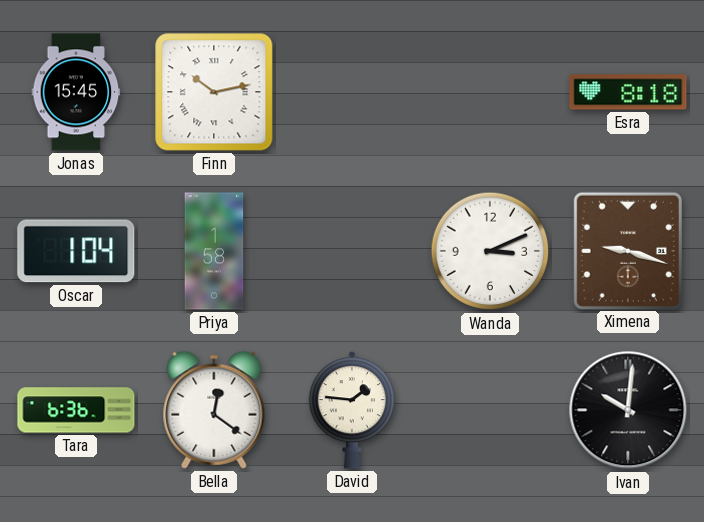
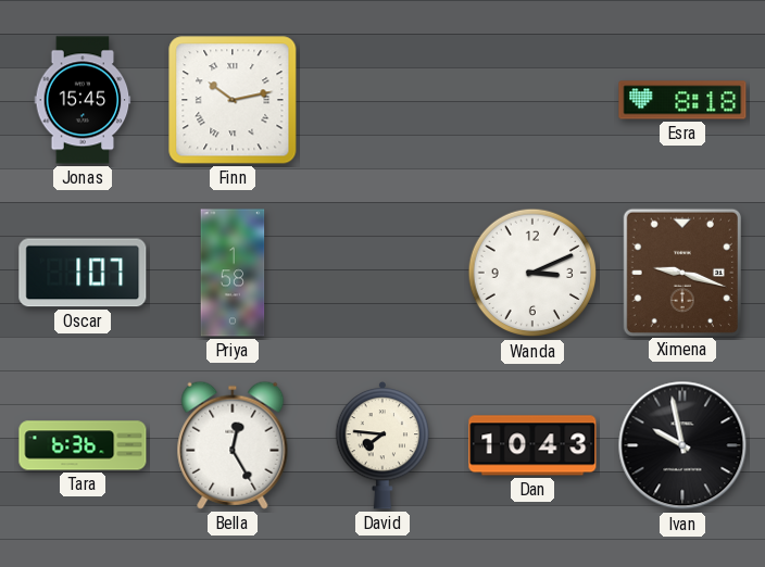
Oscar: 1:04 -> 1:07 (83, 273)
Bella: 12:21 -> 12:25 (233, 445)
David: 1:46 -> 7:46 (382, 445)
Dan: none -> 10:43 (532, 445)
Ivan: 10:01 -> 9:58 (682, 445)
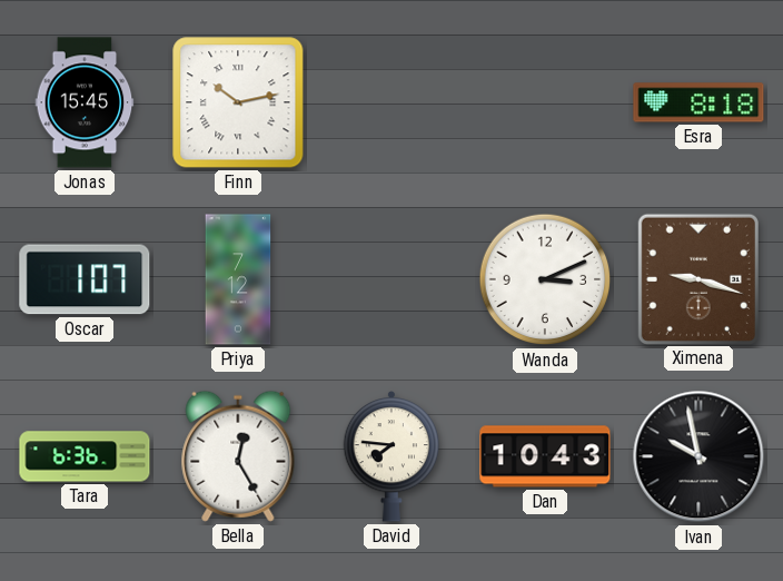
Priya: 1:58 -> 7:12 (238, 279)
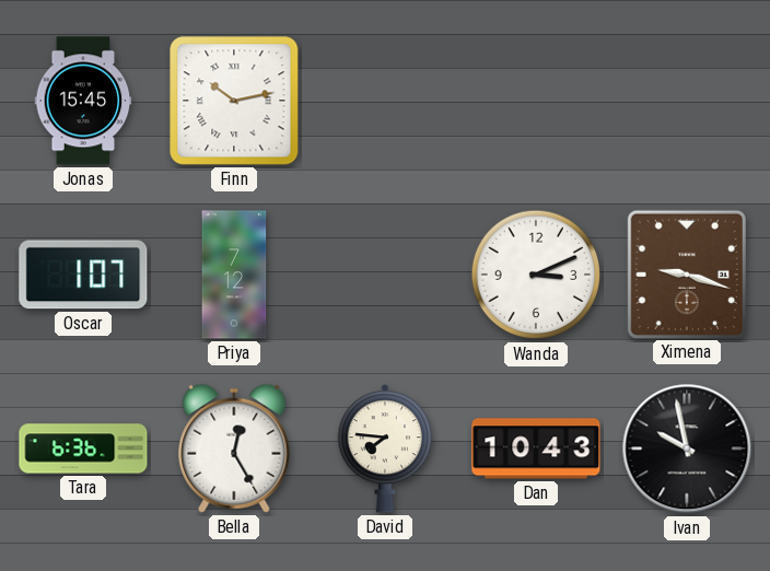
Esra: 8:18 -> none (698, 102)
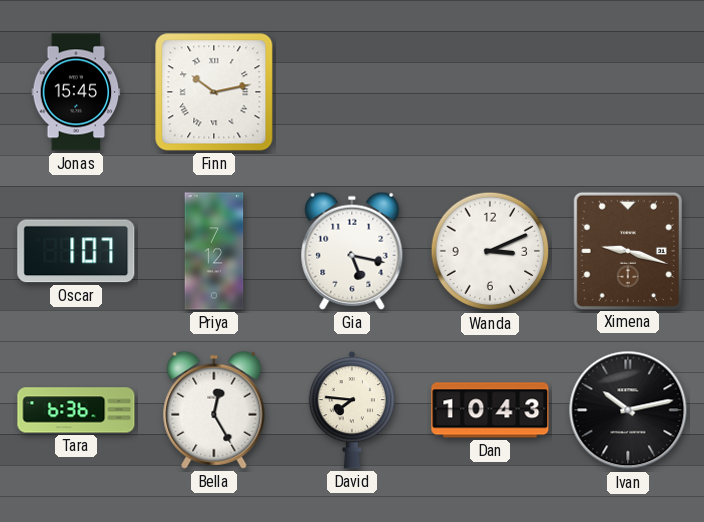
Gia: none -> 5:17 (352, 251)
Ivan: 9:58 -> 10:13 (628, 410)
